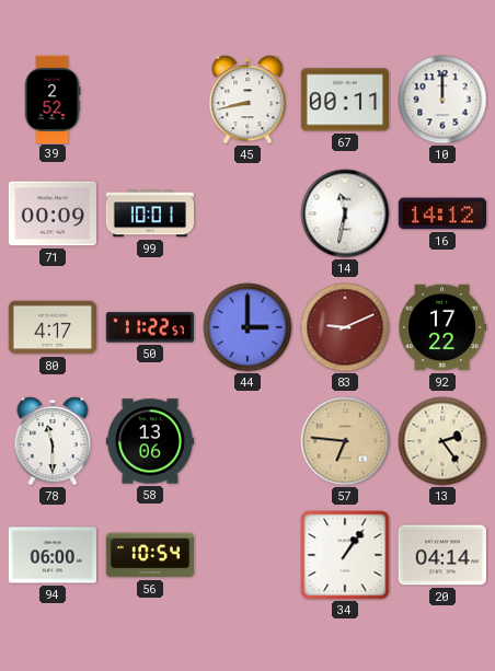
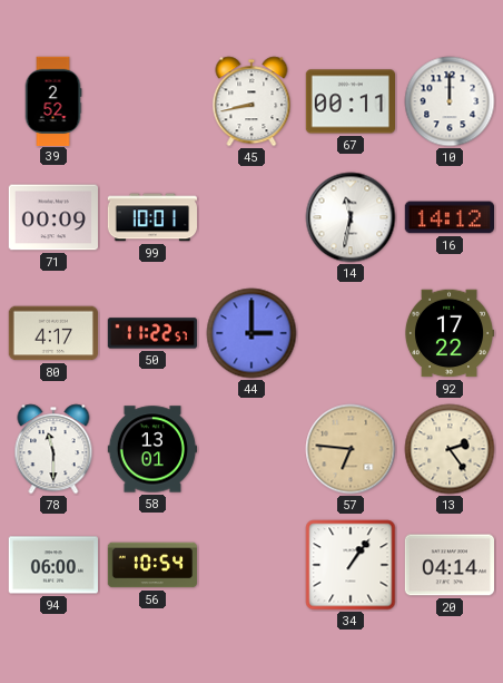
83: 9:11 -> none (345, 327)
58: 13:06 -> 13:01 (151, 449)
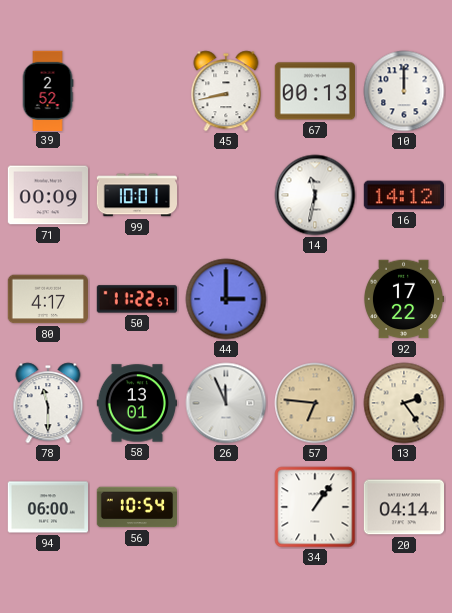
67: 00:11 -> 00:13 (314, 91)
26: none -> 11:56 (226, 403)
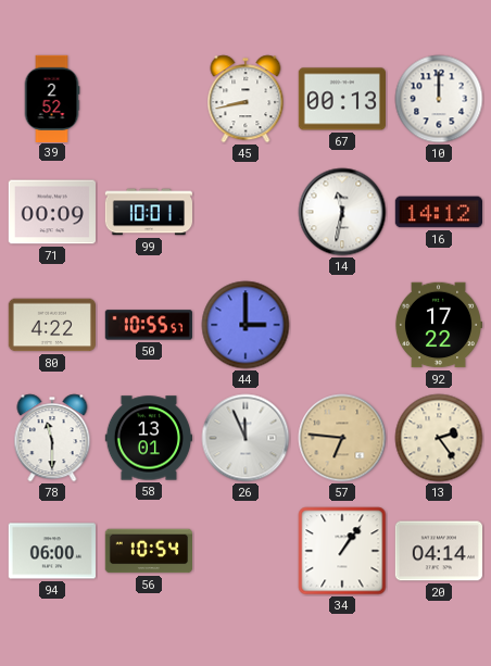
80: 4:17 -> 4:22 (51, 325)
50: 11:22 -> 10:55 (149, 325)
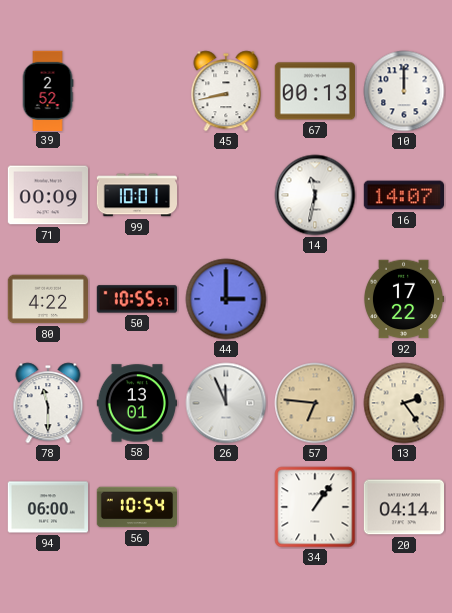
16: 14:12 -> 14:07 (403, 195)
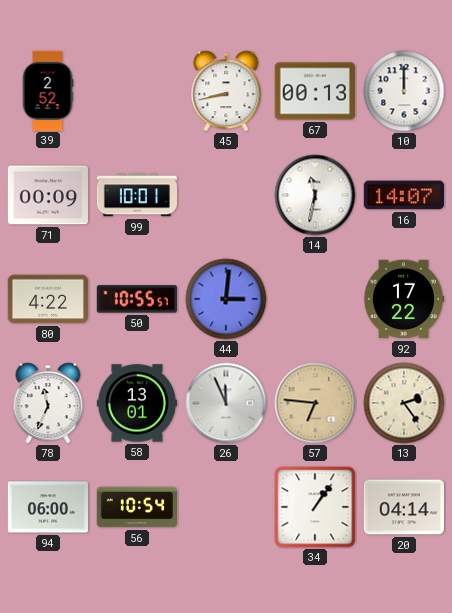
44: 3:00 -> 3:01 (226, 299)
78: 11:30 -> 11:34 (48, 403)
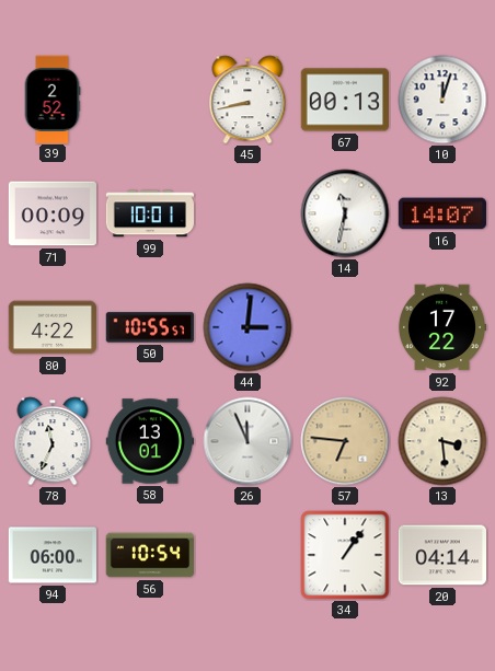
10: 12:00 -> 12:03 (442, 100)
13: 2:24 -> 3:29 (442, 441)
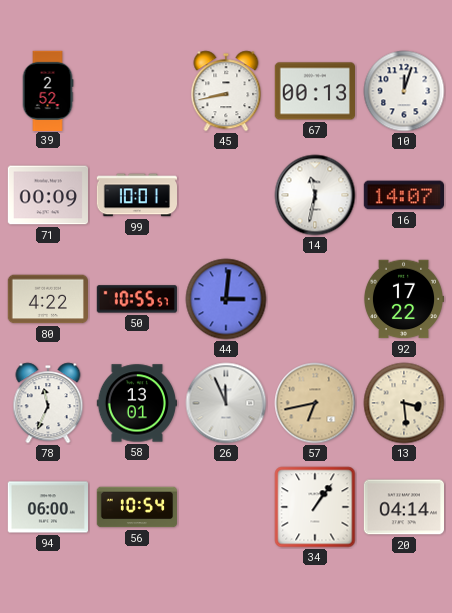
57: 6:46 -> 6:43 (315, 403)
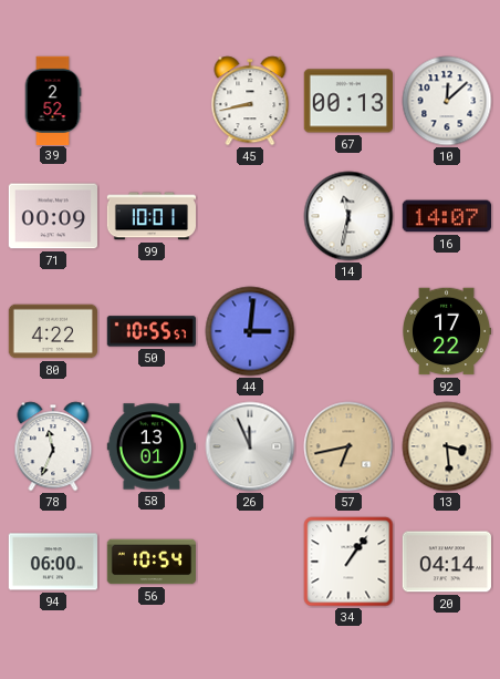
10: 12:03 -> 12:08 (447, 101)
